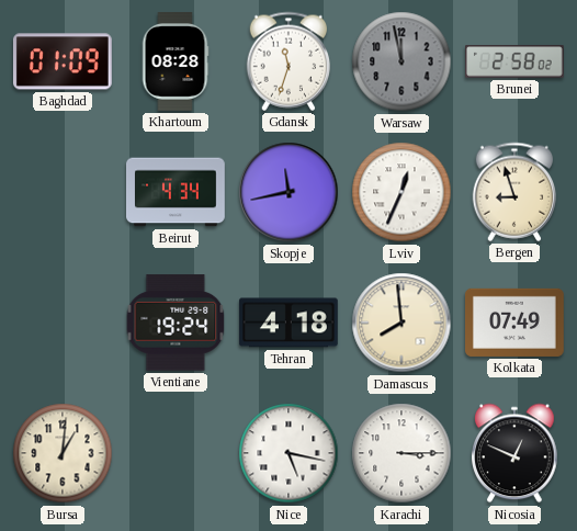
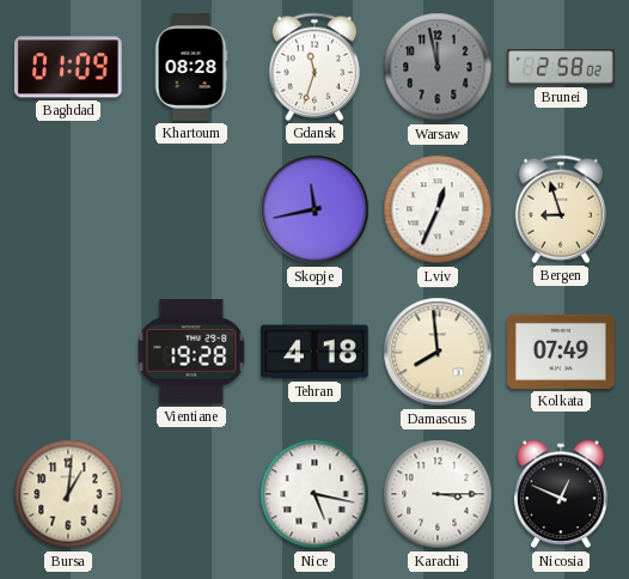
Beirut: 4:34 -> none (177, 192)
Vientiane: 19:24 -> 19:28 (191, 352)
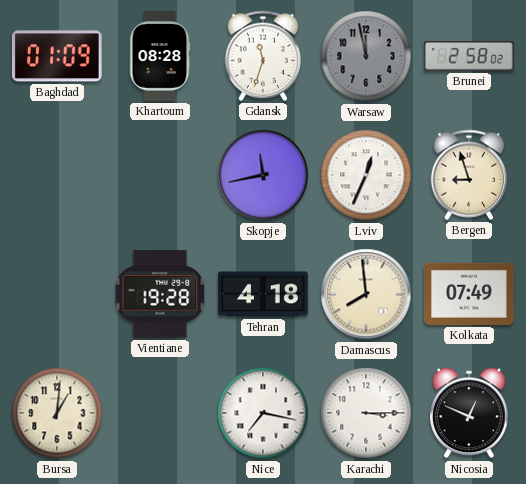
Nice: 5:17 -> 7:17 (263, 413)
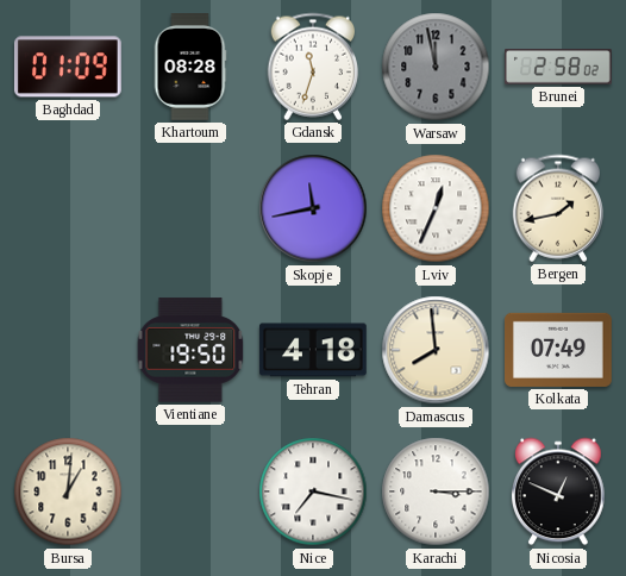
Bergen: 8:57 -> 1:43 (558, 208)
Vientiane: 19:28 -> 19:50 (190, 350)
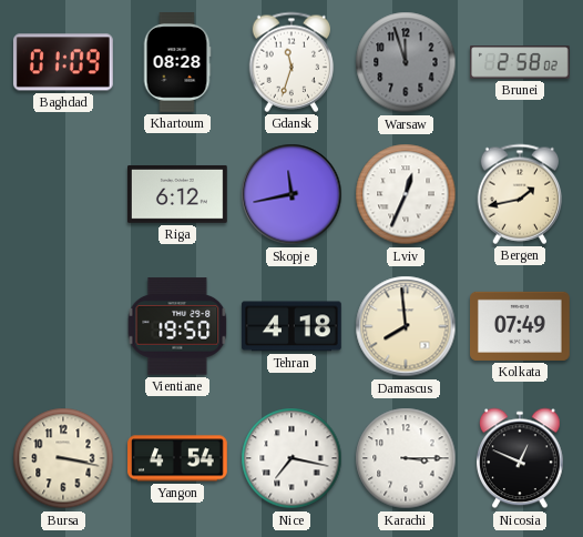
Warsaw: 11:58 -> 11:57 (406, 62)
Riga: none -> 6:12 (177, 194)
Bursa: 1:01 -> 3:17 (63, 458)
Yangon: none -> 4:54 (178, 458)
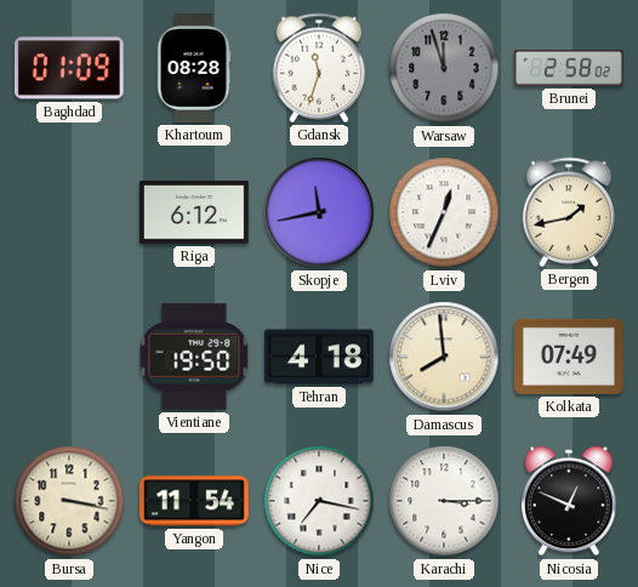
Yangon: 4:54 -> 11:54 (195, 501)
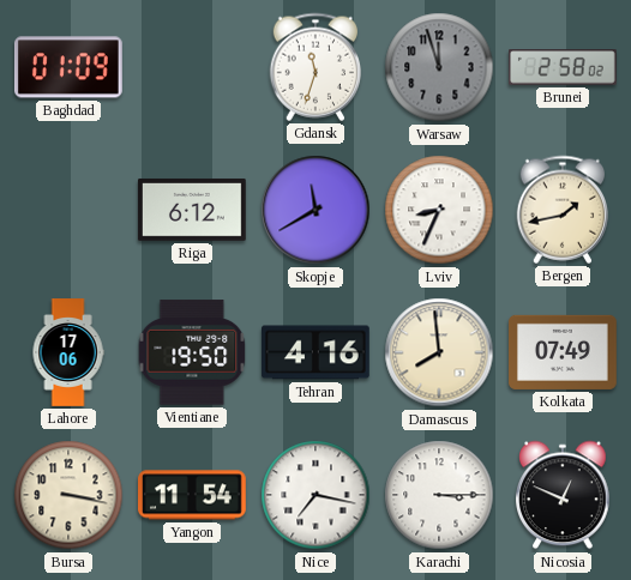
Khartoum: 08:28 -> none (194, 69)
Skopje: 11:43 -> 11:40 (315, 210)
Lviv: 12:34 -> 8:34 (439, 210)
Lahore: none -> 17:06 (68, 352)
Tehran: 4:18 -> 4:16 (315, 352)
